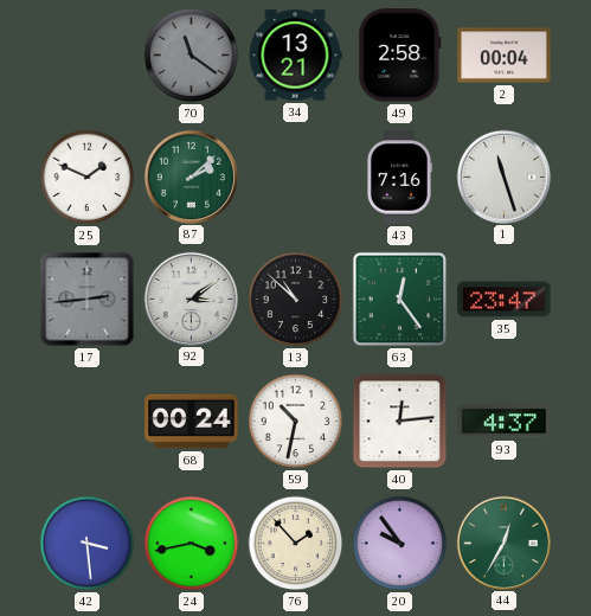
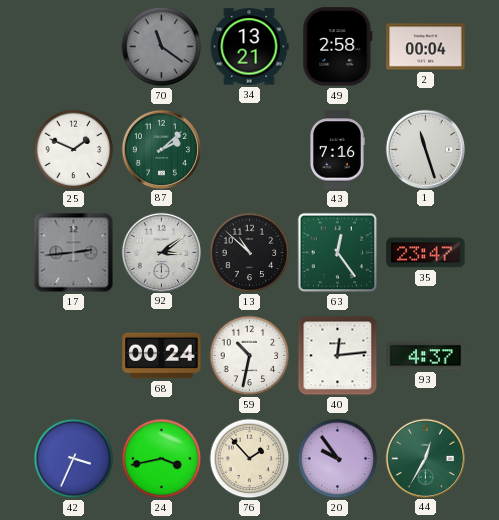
42: 3:29 -> 3:34 (74, 459)
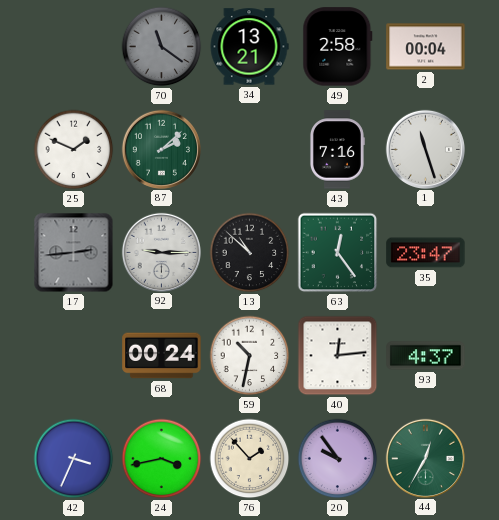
92: 3:09 -> 9:15 (161, 252)
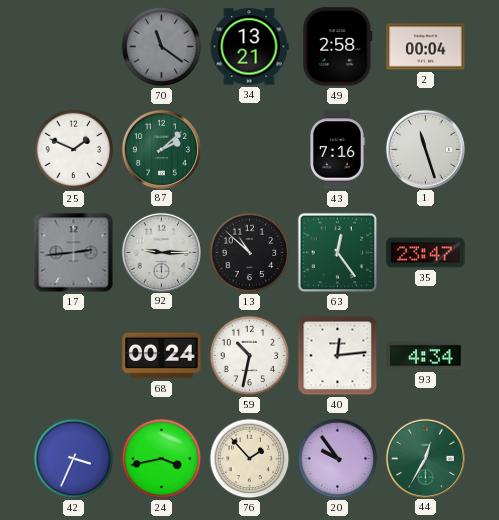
93: 4:37 -> 4:34 (426, 356)
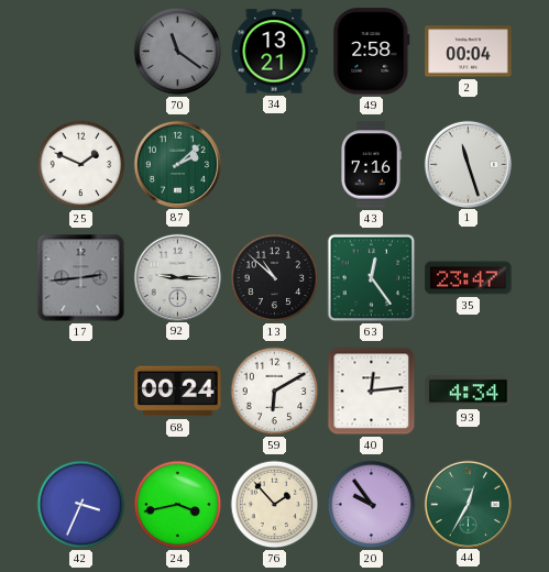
59: 10:32 -> 6:10 (275, 392)
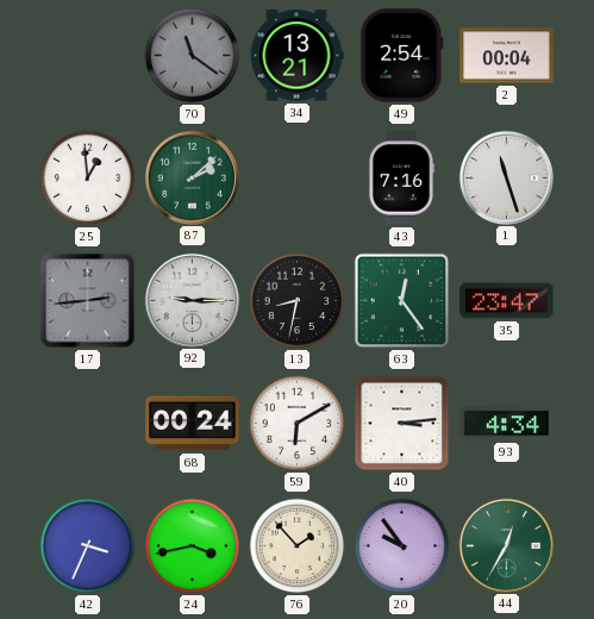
49: 2:58 -> 2:54 (402, 56)
25: 1:49 -> 12:59 (88, 179)
13: 10:52 -> 8:32 (298, 301)
40: 12:14 -> 3:14 (402, 424)
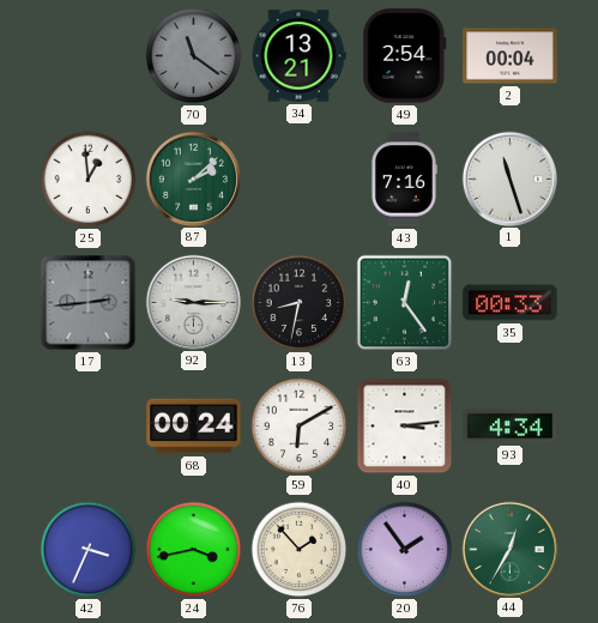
35: 23:47 -> 00:33 (511, 303)
20: 9:54 -> 1:54 (405, 550)
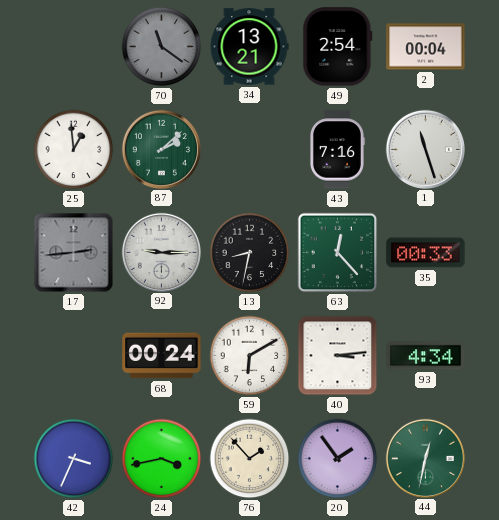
63: 12:24 -> 12:23 (338, 253)
44: 12:35 -> 12:32 (425, 458)
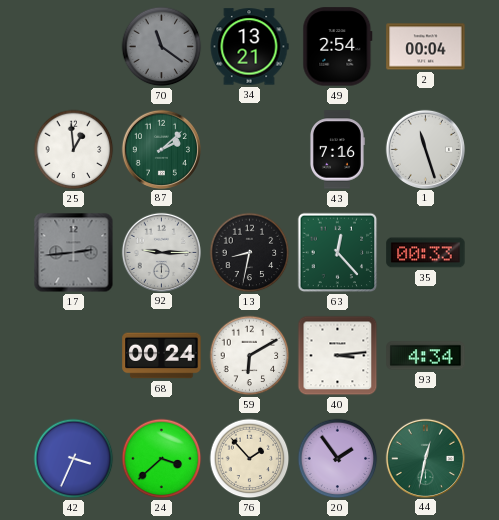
24: 3:43 -> 3:38 (162, 459)
